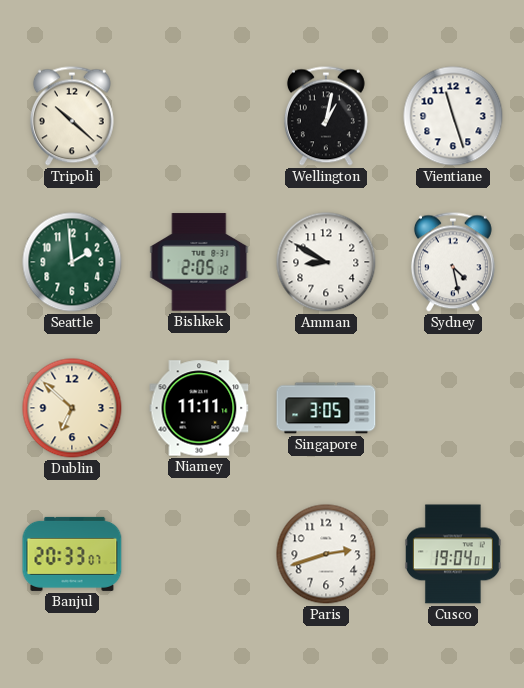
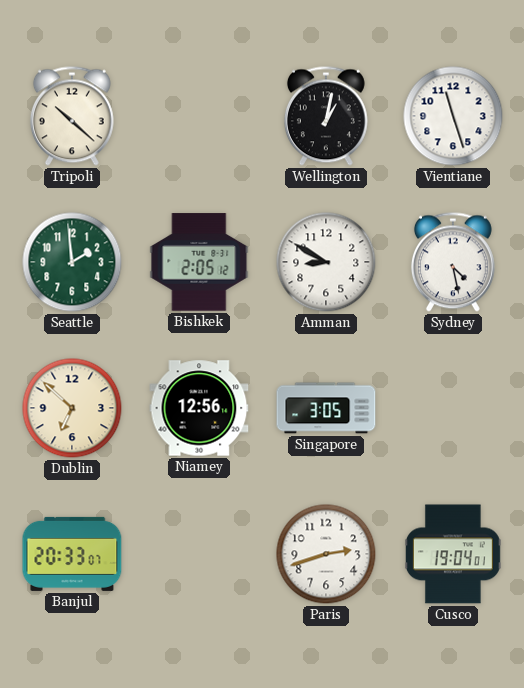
Niamey: 11:11 -> 12:56 (199, 408)
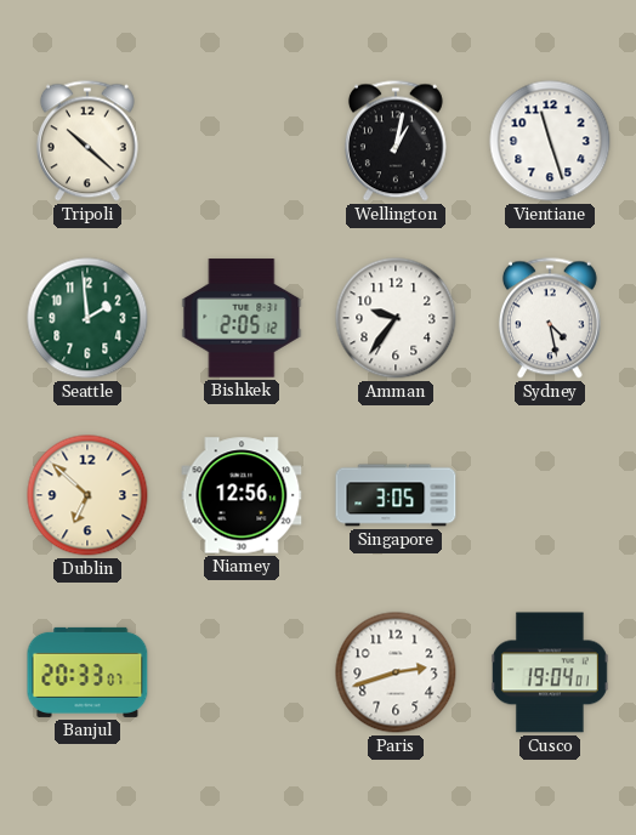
Amman: 8:50 -> 9:36 (396, 318)
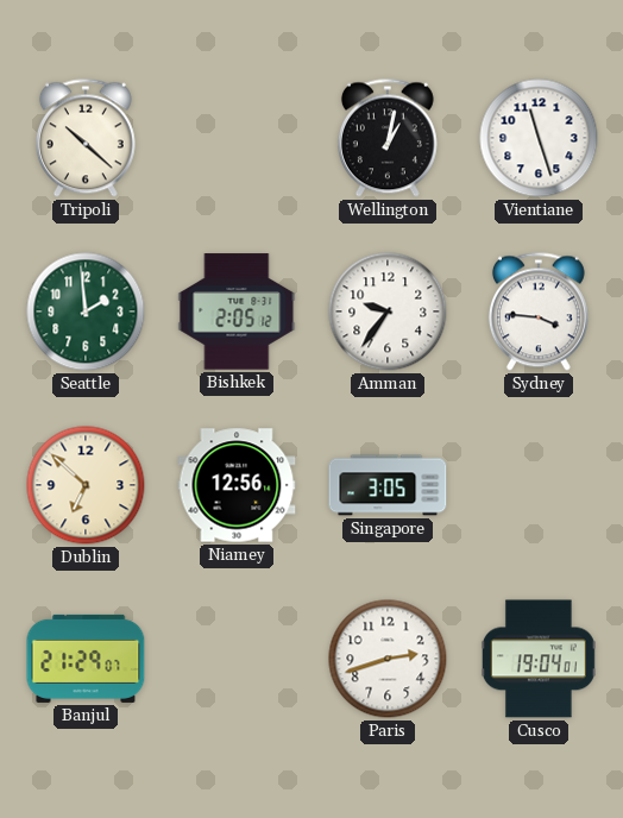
Sydney: 4:28 -> 3:46 (539, 312)
Banjul: 20:33 -> 21:29 (86, 659)
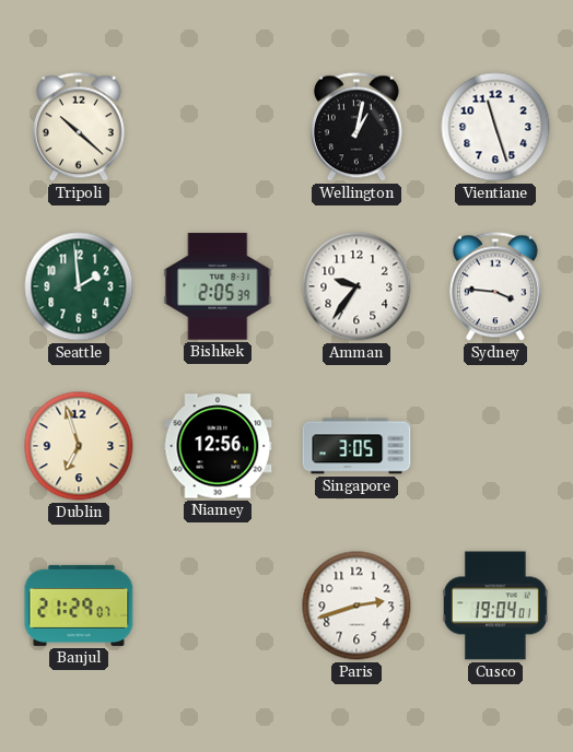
Bishkek: 2:05:12 -> 2:05:39 (218, 286)
Dublin: 6:52 -> 6:57 (79, 446)
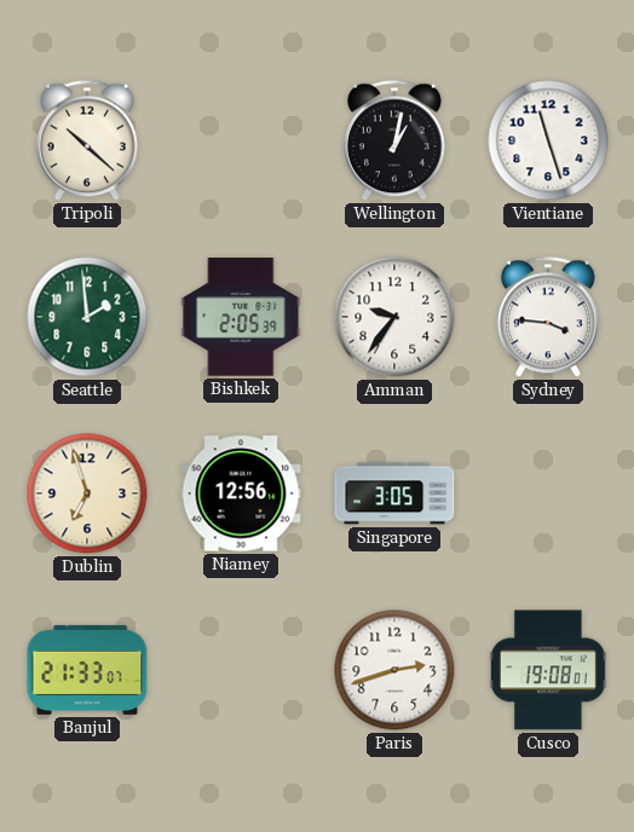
Banjul: 21:29 -> 21:33 (87, 670)
Cusco: 19:04 -> 19:08 (548, 670)
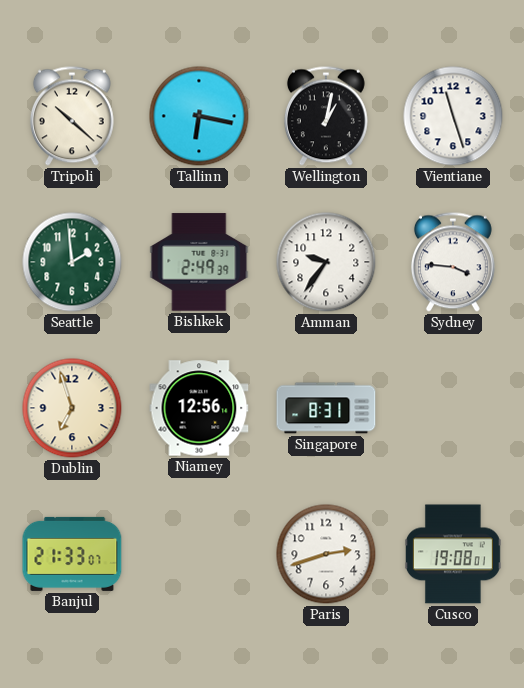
Tallinn: none -> 6:17 (199, 116)
Bishkek: 2:05 -> 2:49 (199, 262)
Singapore: 3:05 -> 8:31 (326, 408)
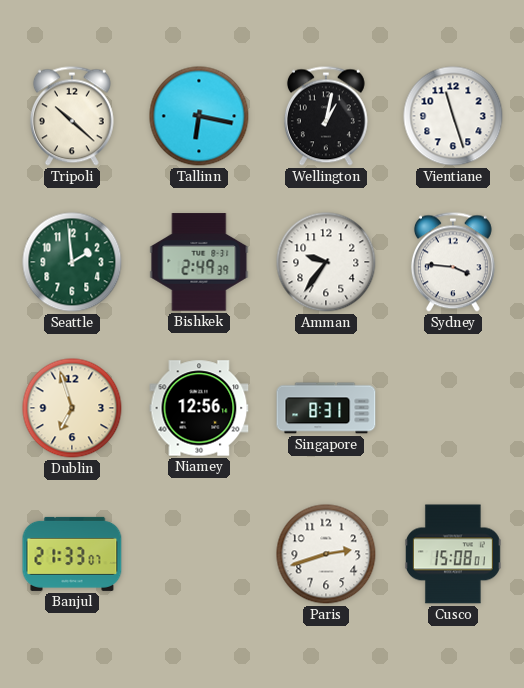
Cusco: 19:08 -> 15:08 (453, 554)
